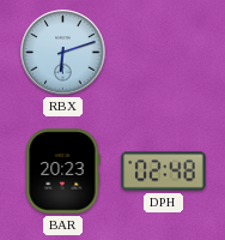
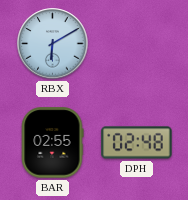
RBX: 6:12 -> 6:10 (53, 44)
BAR: 20:23 -> 02:55 (52, 143)
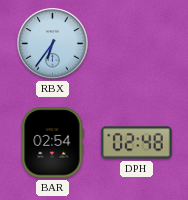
RBX: 6:10 -> 6:36 (53, 44)
BAR: 02:55 -> 02:54 (52, 143)
